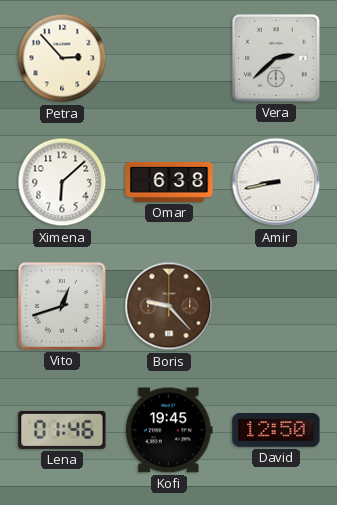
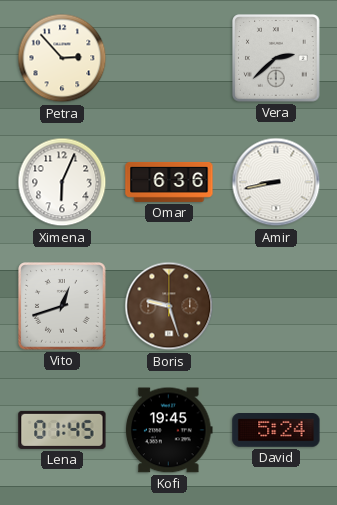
Ximena: 6:08 -> 6:04 (62, 182)
Omar: 6:38 -> 6:36 (169, 182)
Boris: 9:23 -> 9:27 (169, 306)
Lena: 01:46 -> 01:45 (62, 430)
David: 12:50 -> 5:24 (276, 431)
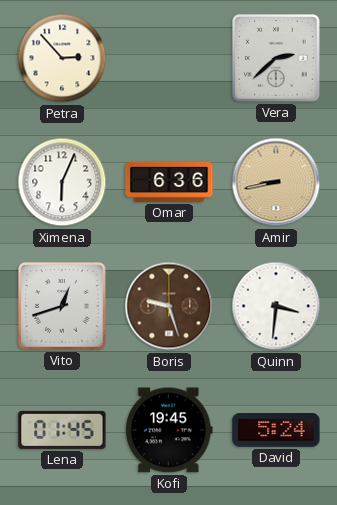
Amir dial: white -> champagne (276, 182)
Quinn: none -> 3:31 (276, 306)
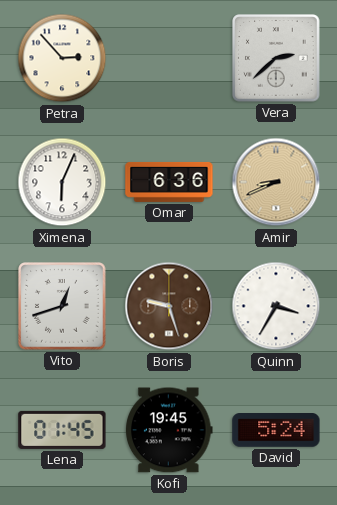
Amir: 8:43 -> 8:41 (276, 182)
Quinn: 3:31 -> 3:35 (276, 306)
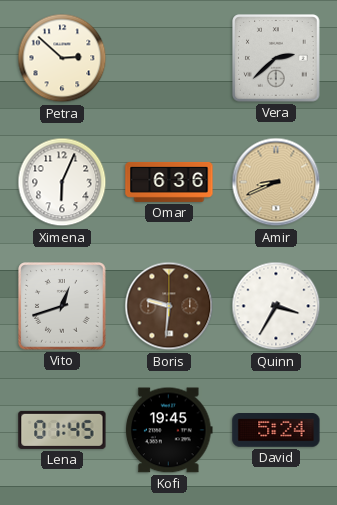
Petra: 2:53 -> 2:52 (62, 58)
Boris: 9:27 -> 9:31 (169, 306)
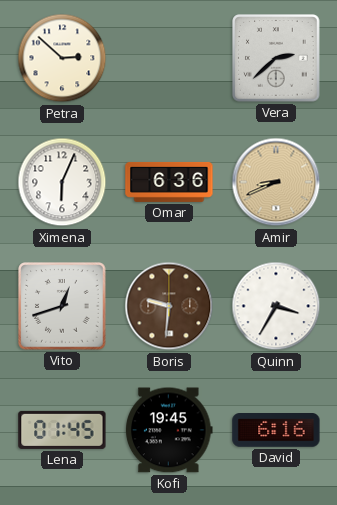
David: 5:24 -> 6:16 (276, 431)
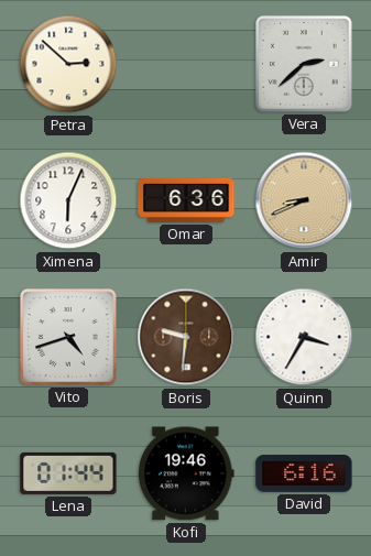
Vito: 12:42 -> 4:42 (68, 337)
Lena: 01:45 -> 01:44 (68, 473)
Kofi: 19:45 -> 19:46 (187, 473)
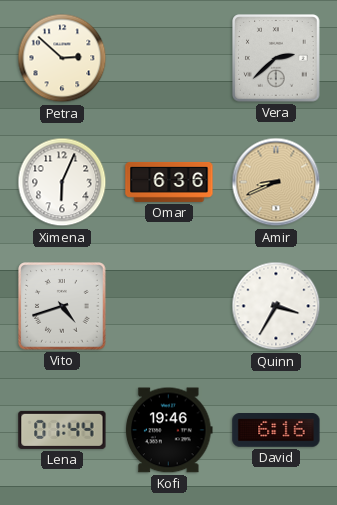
Boris: 9:31 -> none (186, 337)
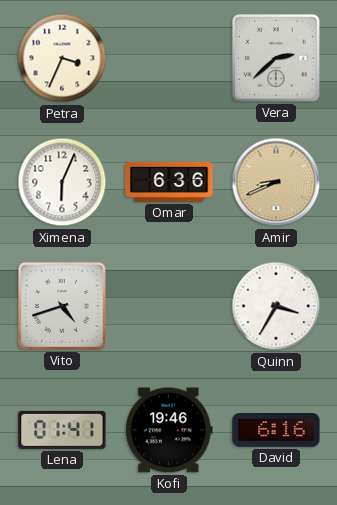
Petra: 2:52 -> 3:34 (62, 58)
Lena: 01:44 -> 01:41 (62, 430)
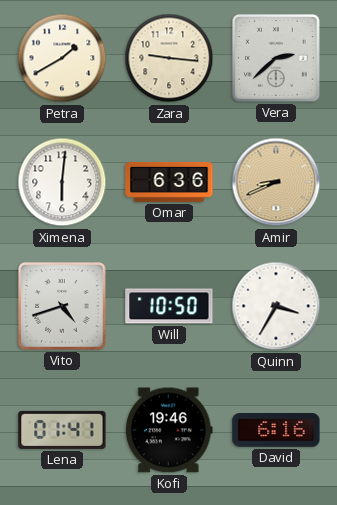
Petra: 3:34 -> 1:40 (62, 58)
Zara: none -> 9:16 (169, 58)
Ximena: 6:04 -> 6:01 (62, 182)
Will: none -> 10:50 (169, 306)
